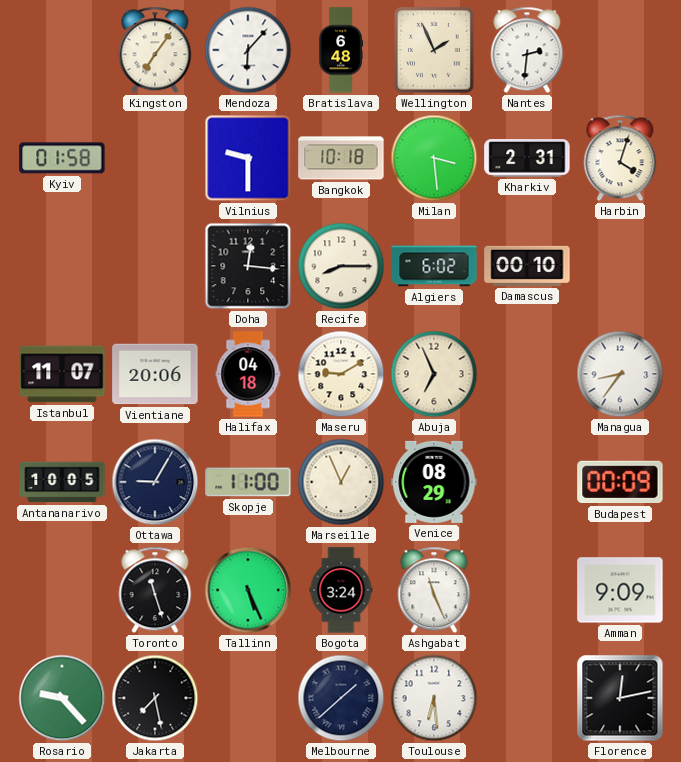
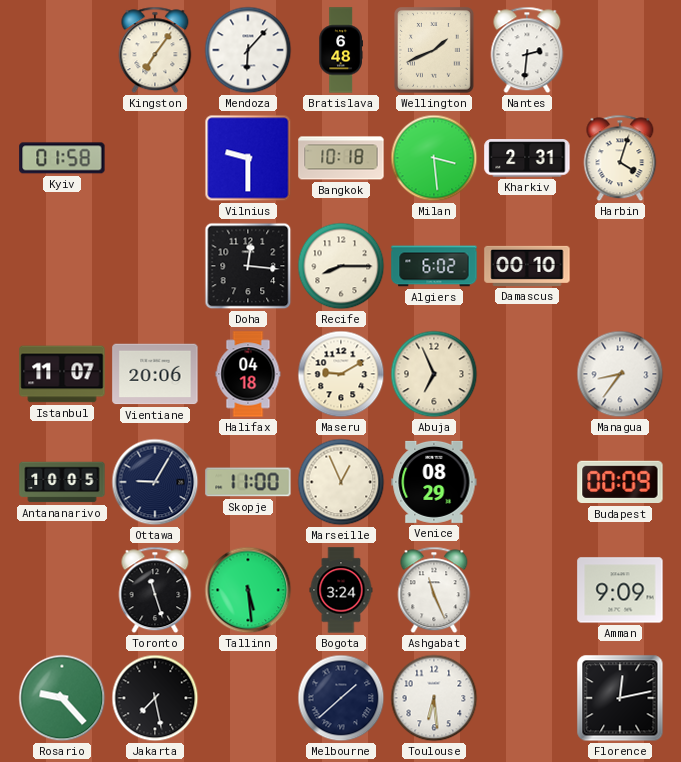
Wellington: 1:56 -> 1:41 (435, 51)
Tallinn: 5:26 -> 5:29 (248, 590)
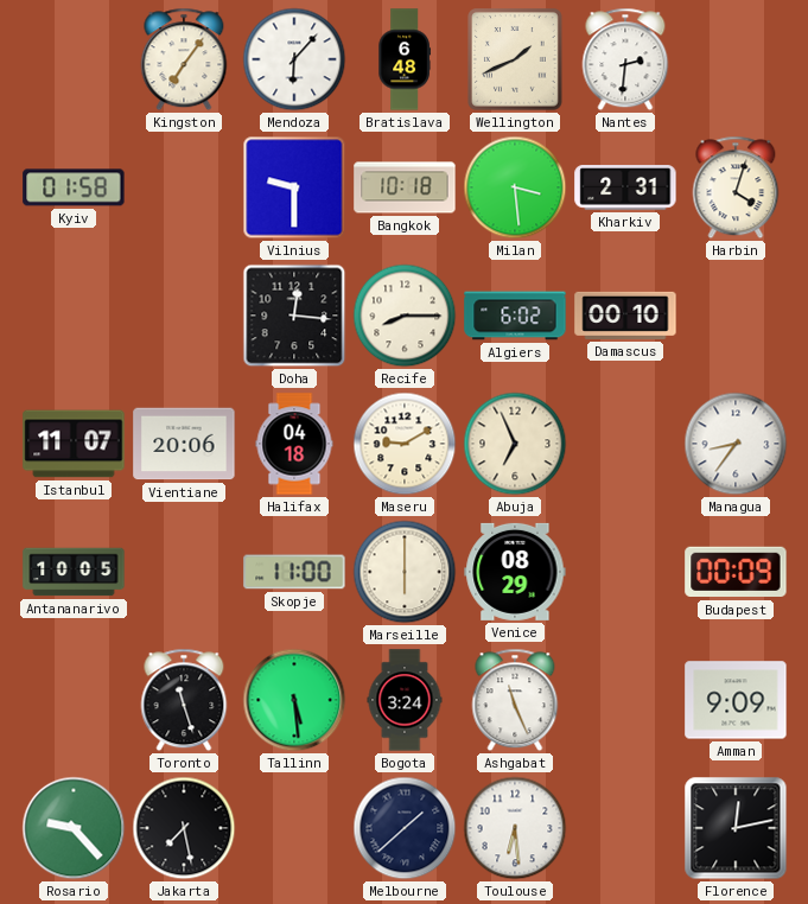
Ottawa: 9:05 -> none (155, 482)
Marseille: 12:56 -> 6:00 (405, 572)
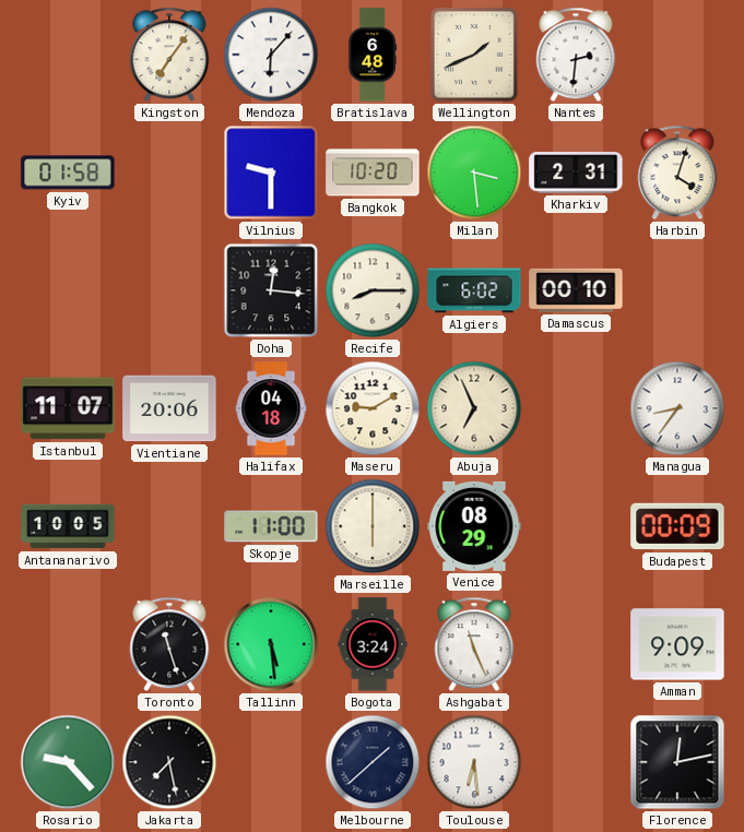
Bangkok: 10:18 -> 10:20 (373, 173)
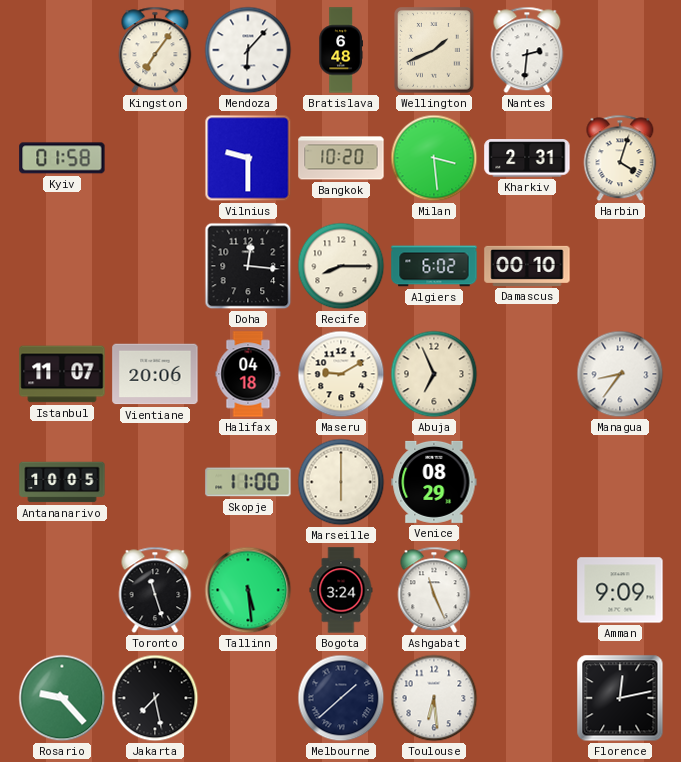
Budapest: 00:09 -> none (677, 526)
